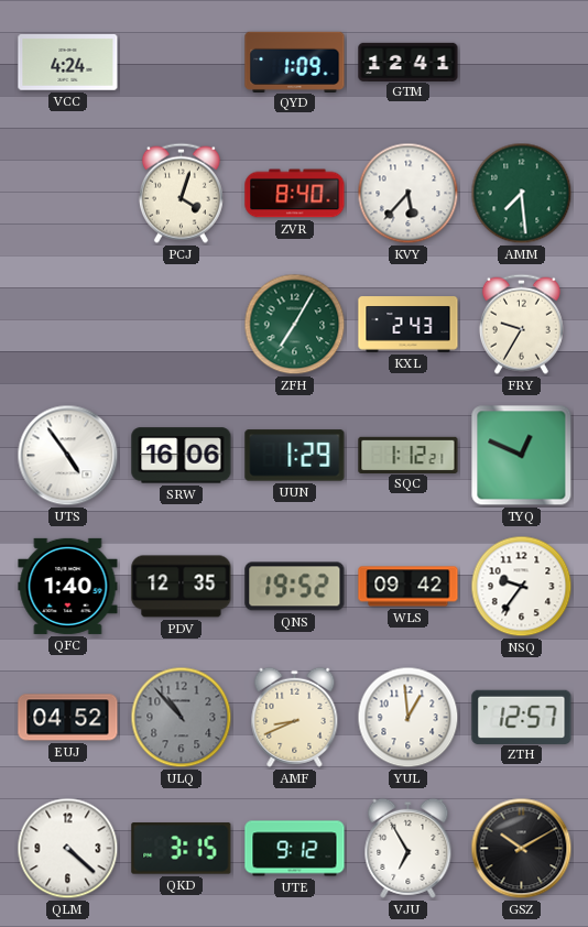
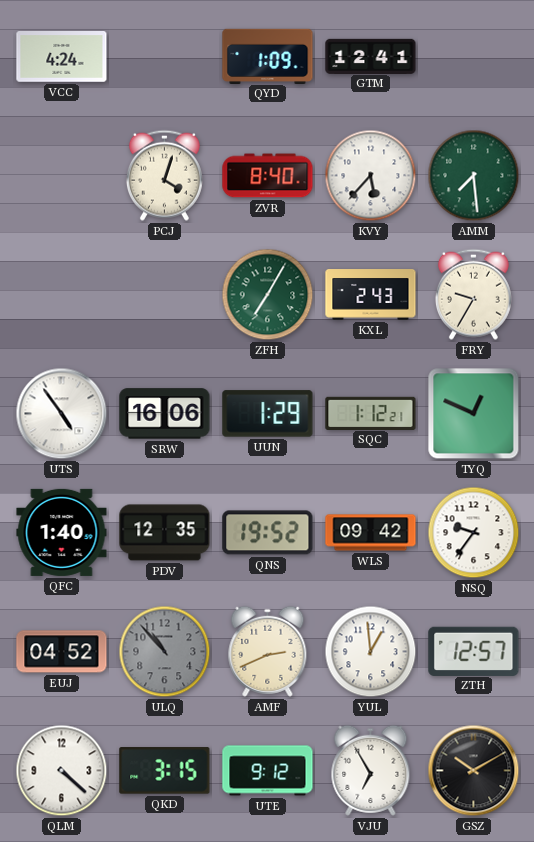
AMF: 8:41 -> 2:41 (268, 651)
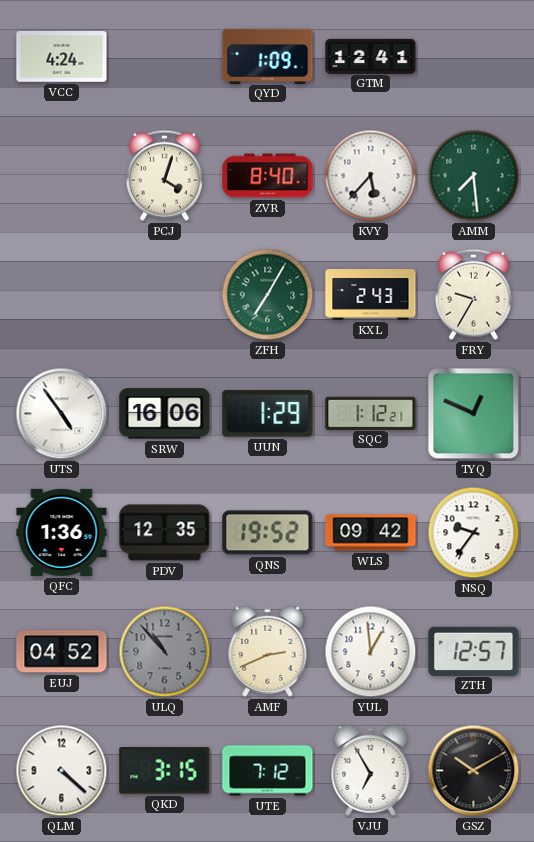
QFC: 1:40 -> 1:36 (62, 532)
UTE: 9:12 -> 7:12 (268, 771)
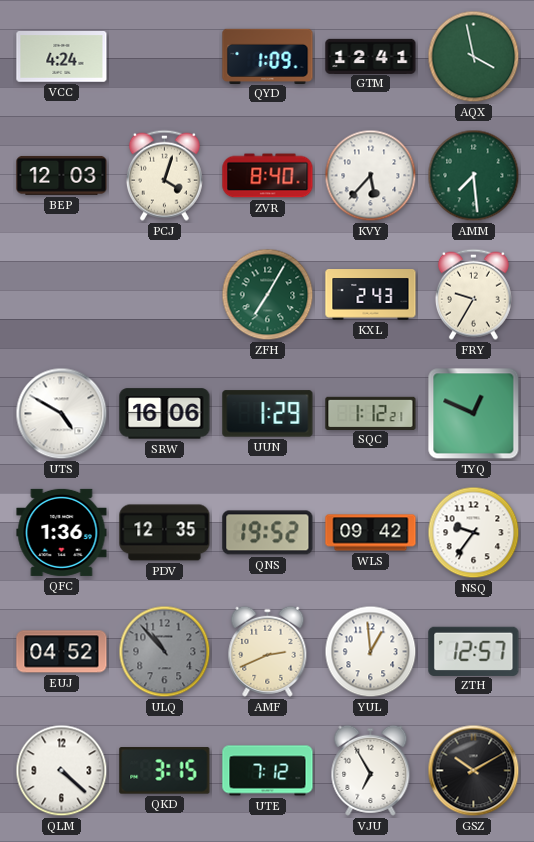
AQX: none -> 3:58 (474, 57)
BEP: none -> 12:03 (62, 175)
UTS: 4:54 -> 4:50 (62, 414)
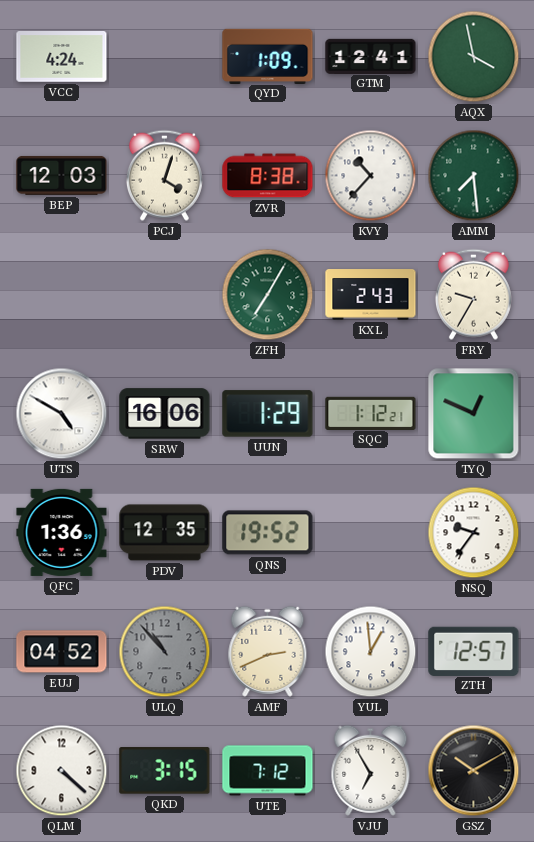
ZVR: 8:40 -> 8:38 (268, 176)
KVY: 5:37 -> 10:37 (371, 176)
WLS: 09:42 -> none (371, 533)
